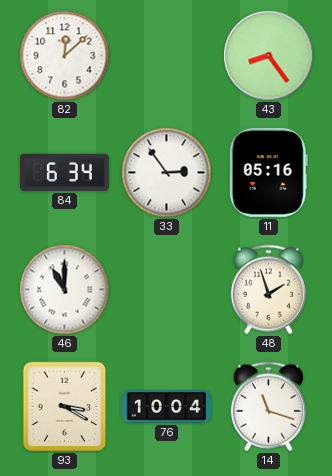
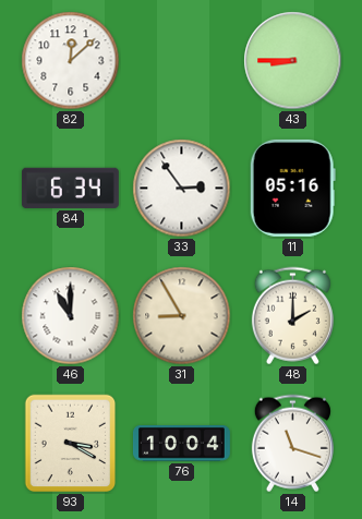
43: 8:24 -> 8:45 (293, 61)
31: none -> 8:55 (182, 316)
48: 1:57 -> 2:00 (292, 316)
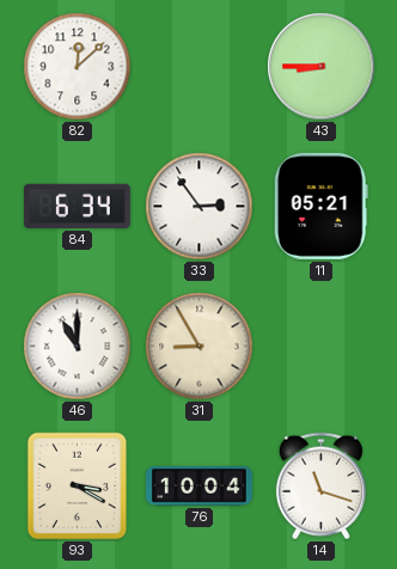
11: 05:16 -> 05:21 (320, 206)
48: 2:00 -> none (292, 316)
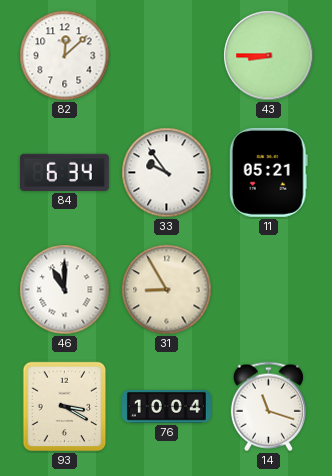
33: 2:54 -> 9:54 (167, 173)
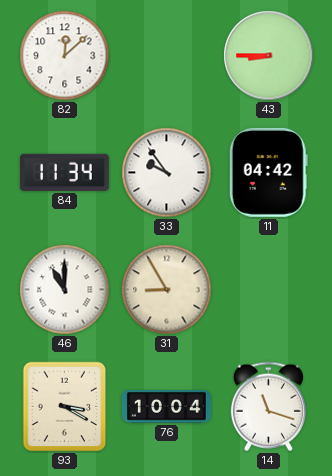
84: 6:34 -> 11:34 (64, 172)
11: 05:21 -> 04:42 (268, 172)
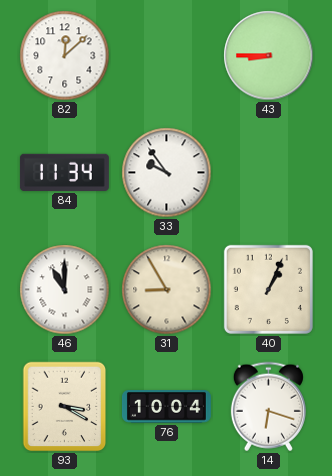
11: 04:42 -> none (268, 172)
40: none -> 1:04 (268, 289)
14: 11:18 -> 6:18 (268, 407)
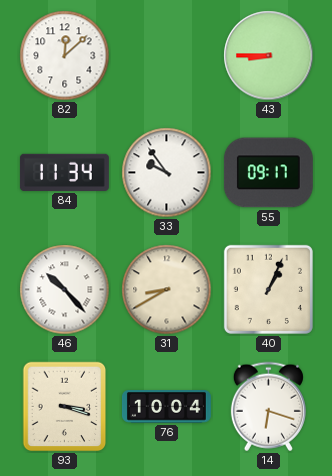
55: none -> 09:17 (268, 173)
46: 11:00 -> 10:23 (65, 290)
31: 8:55 -> 8:40 (167, 290)
93: 3:20 -> 3:18 (65, 407)
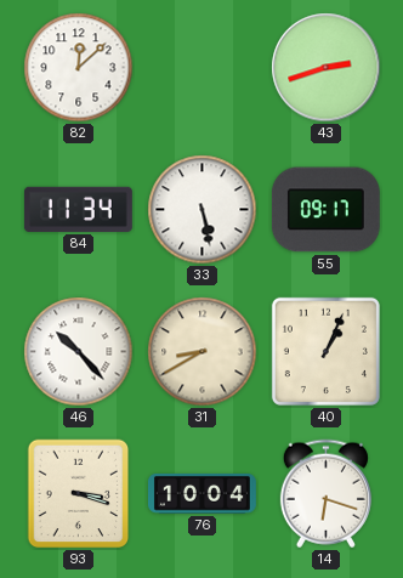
43: 8:45 -> 2:42 (327, 68)
33: 9:54 -> 5:28 (203, 210)
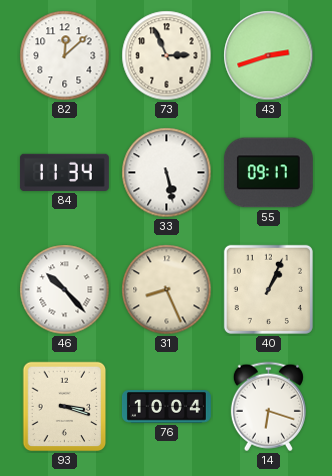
73: none -> 2:56 (167, 56)
31: 8:40 -> 8:26 (167, 290)
